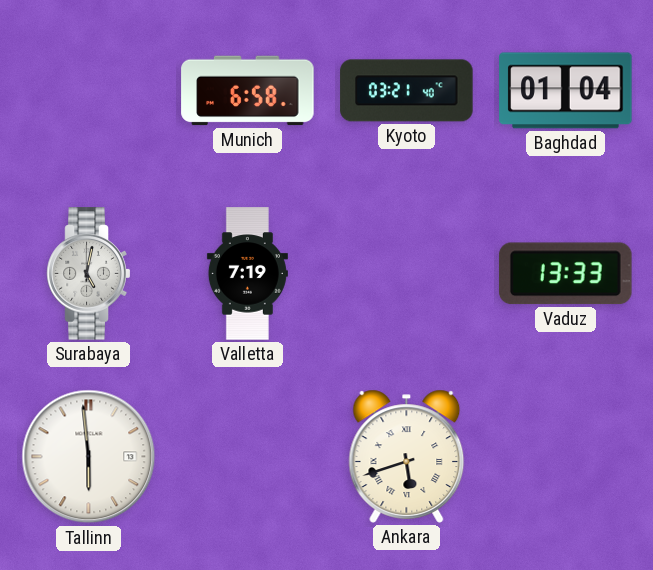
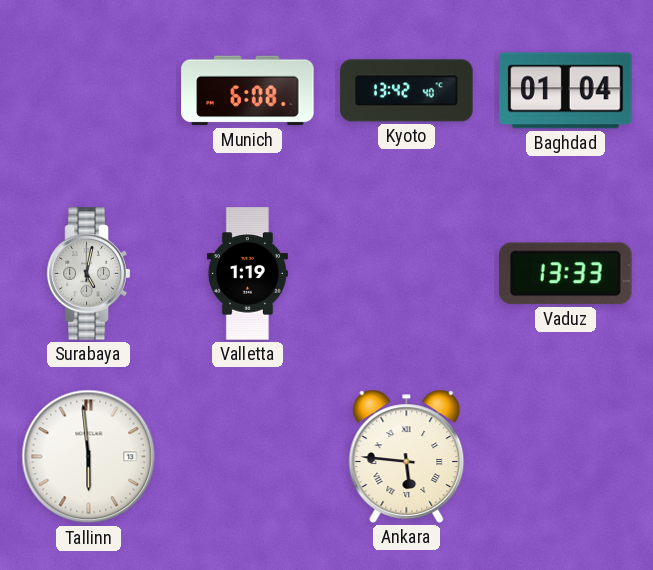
Munich: 6:58 -> 6:08 (248, 91)
Kyoto: 03:21 -> 13:42 (407, 91)
Valletta: 7:19 -> 1:19 (247, 274)
Ankara: 5:42 -> 5:46 (407, 456)
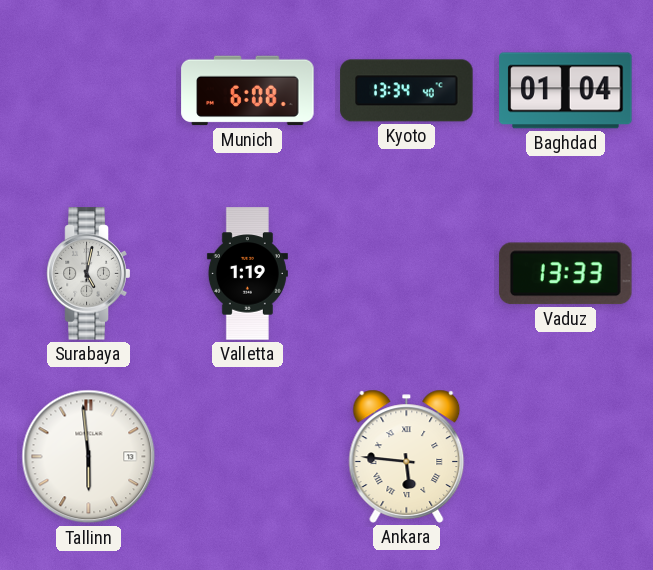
Kyoto: 13:42 -> 13:34 (407, 91)
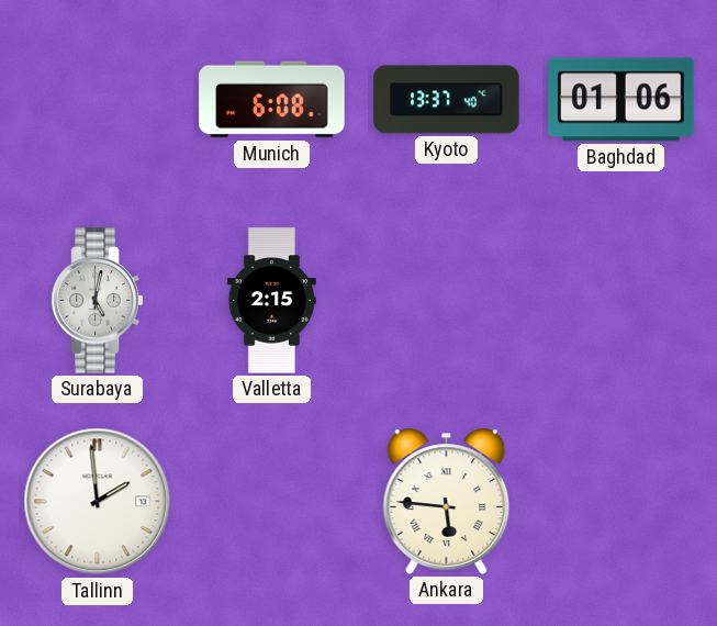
Kyoto: 13:34 -> 13:37 (447, 100)
Baghdad: 01:04 -> 01:06 (621, 100)
Valletta: 1:19 -> 2:15 (271, 301)
Vaduz: 13:33 -> none (566, 274)
Tallinn: 5:59 -> 1:59 (98, 502)
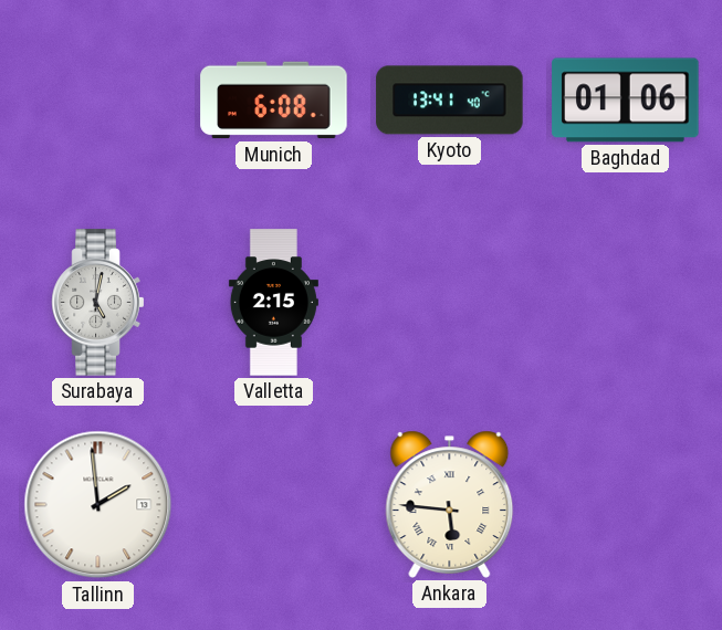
Kyoto: 13:37 -> 13:41 (450, 101)
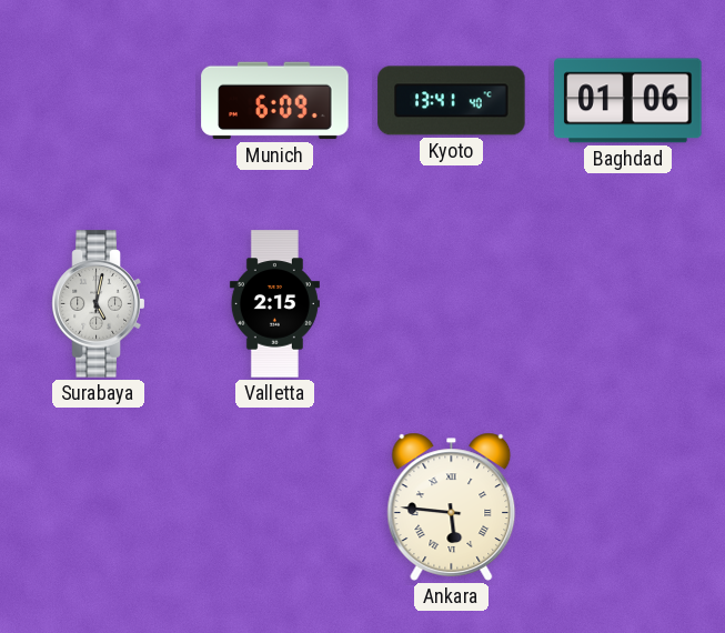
Munich: 6:08 -> 6:09 (275, 101)
Tallinn: 1:59 -> none (98, 505)
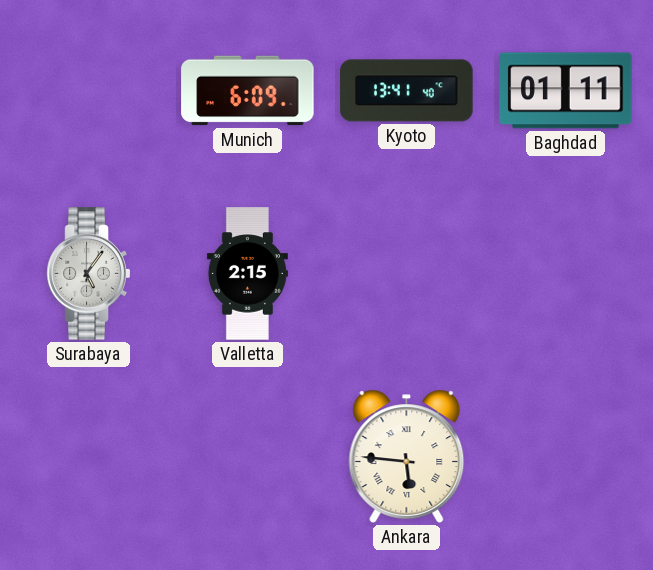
Baghdad: 01:06 -> 01:11 (566, 91)
Surabaya: 5:02 -> 5:06 (89, 274)
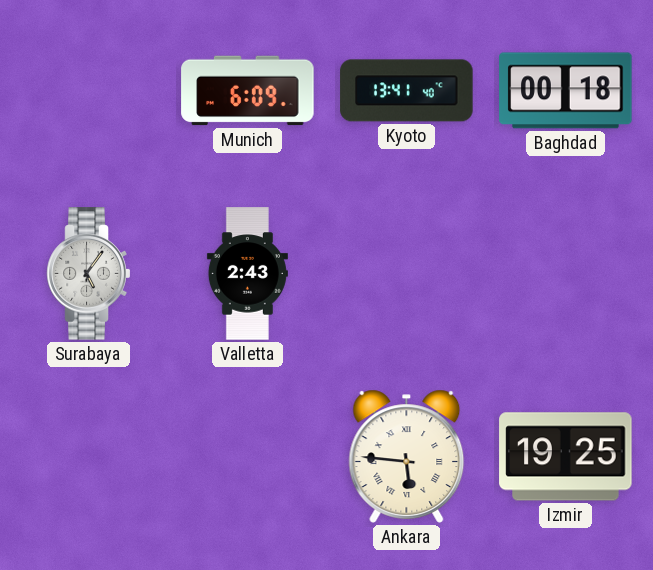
Baghdad: 01:11 -> 00:18 (566, 91)
Valletta: 2:15 -> 2:43 (247, 274)
Izmir: none -> 19:25 (566, 457)
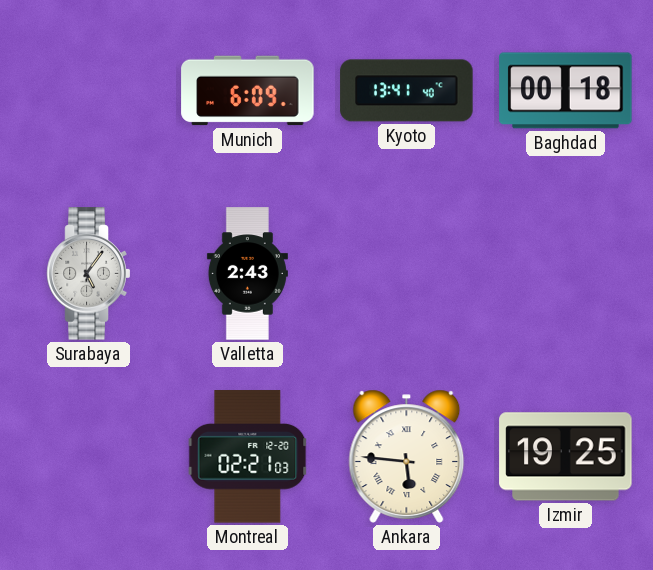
Montreal: none -> 02:21 (248, 457)
